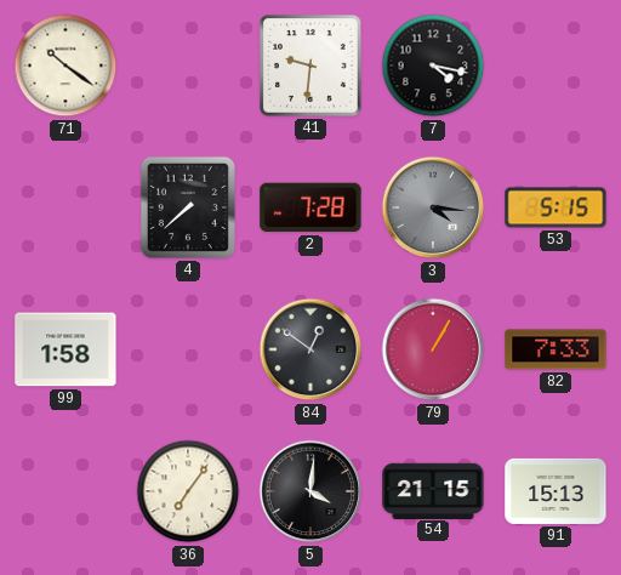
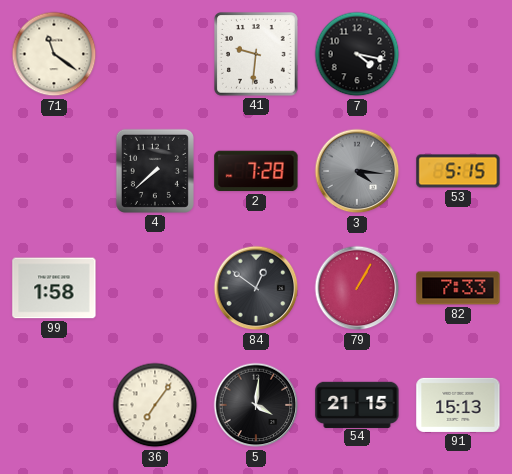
71: 10:21 -> 11:21 (54, 54)
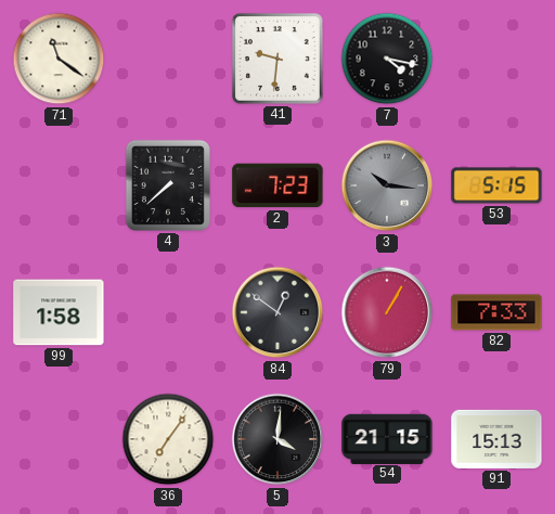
2: 7:28 -> 7:23 (277, 185)
3: 4:16 -> 10:16 (387, 185)
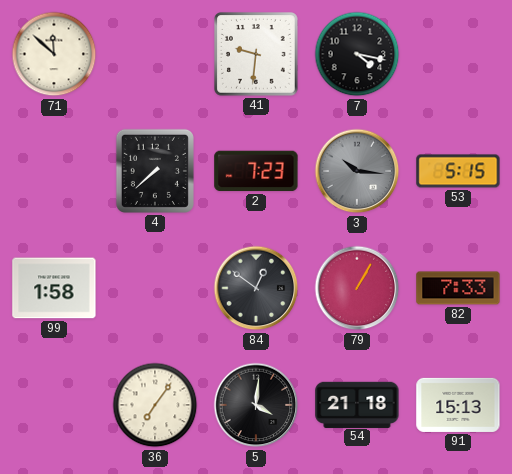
71: 11:21 -> 11:52 (54, 54)
54: 21:15 -> 21:18 (357, 404)
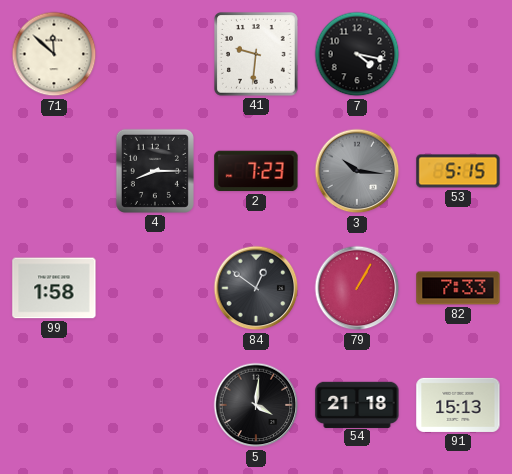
4: 7:38 -> 8:15 (155, 171)
36: 7:06 -> none (155, 405)
